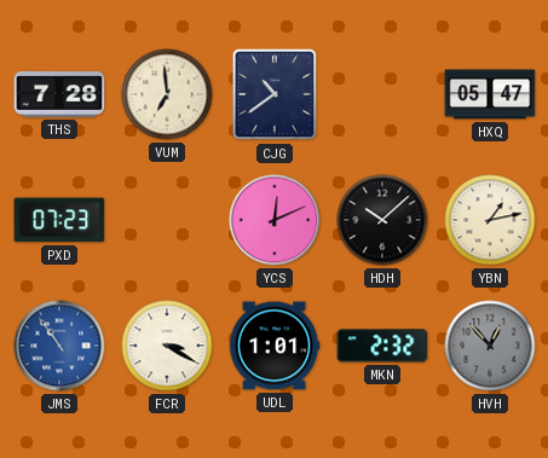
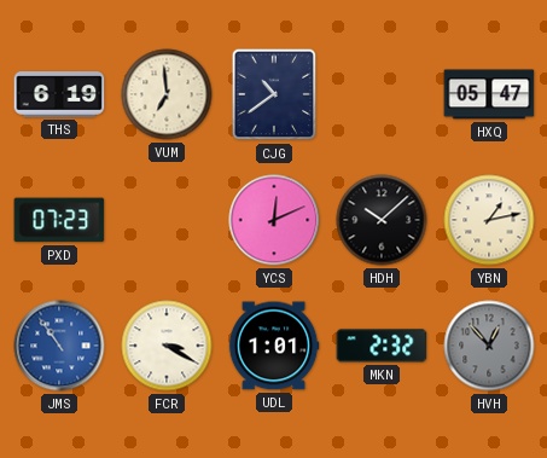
THS: 7:28 -> 6:19 (59, 94)
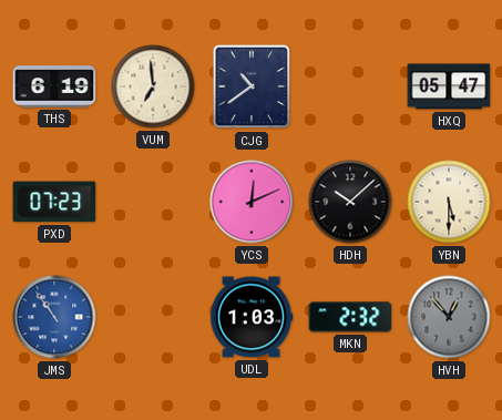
YBN: 1:13 -> 5:30 (449, 202)
FCR: 3:20 -> none (167, 346)
UDL: 1:01 -> 1:03 (252, 317)
